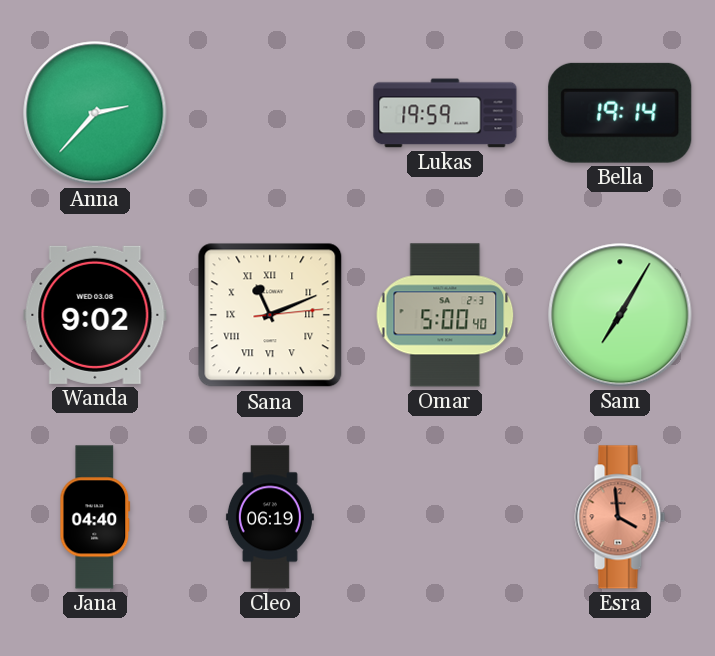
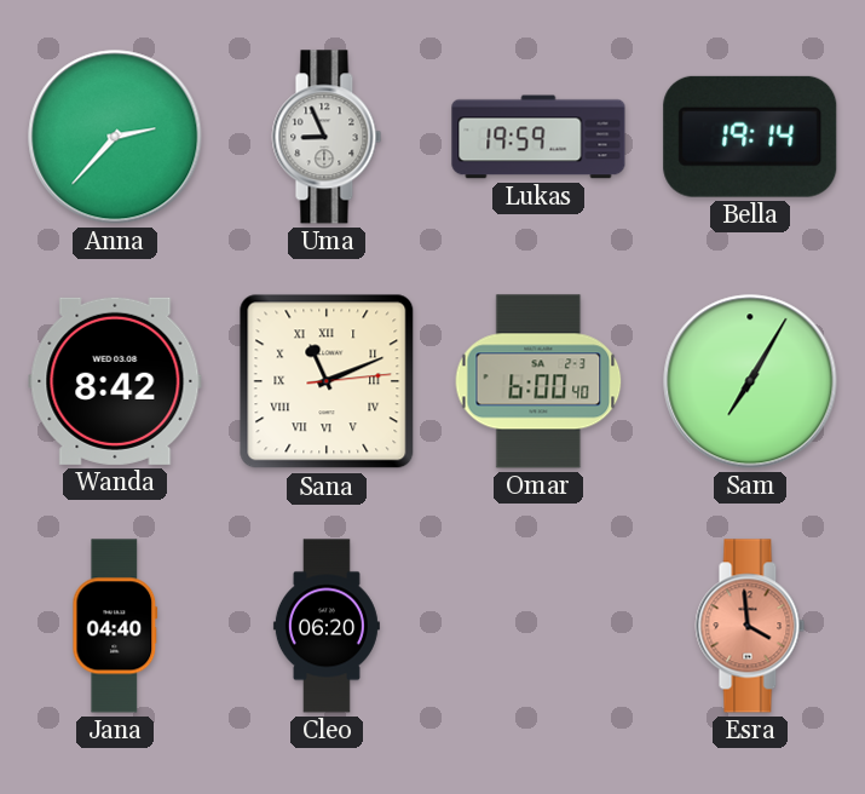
Uma: none -> 8:56 (327, 137)
Wanda: 9:02 -> 8:42 (115, 381)
Omar: 5:00 -> 6:00 (538, 381)
Cleo: 06:19 -> 06:20 (327, 626)
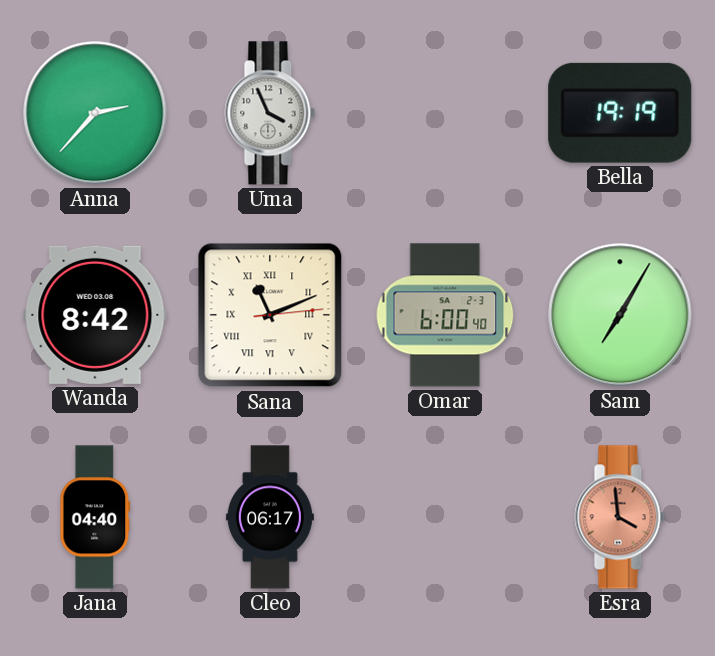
Uma: 8:56 -> 3:56 (270, 113)
Lukas: 19:59 -> none (538, 137)
Bella: 19:14 -> 19:19 (620, 113)
Cleo: 06:20 -> 06:17 (270, 517)
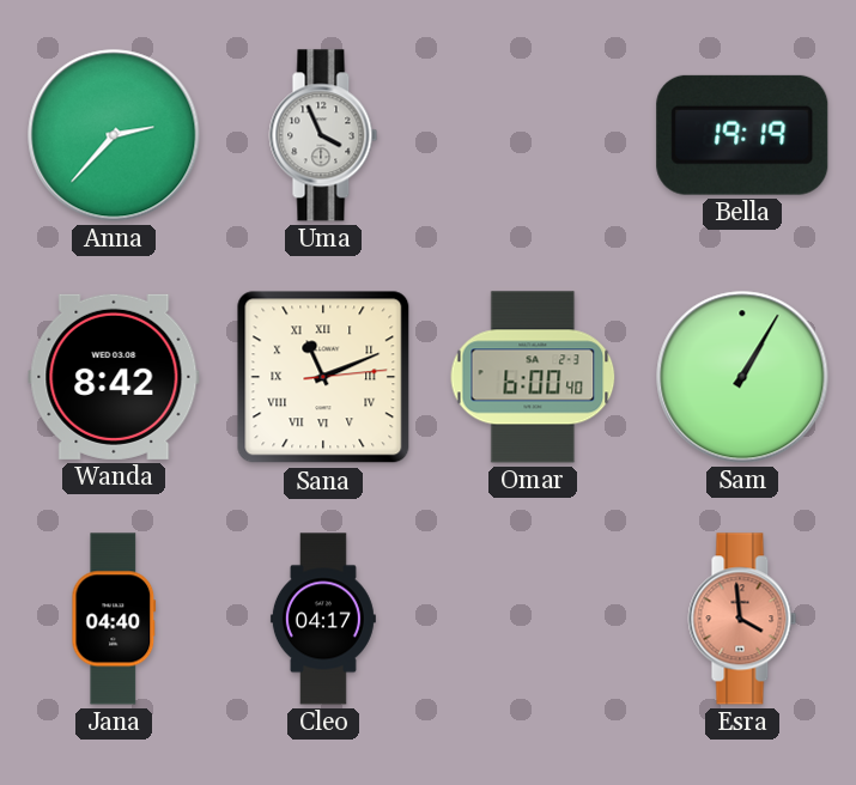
Sam: 7:05 -> 1:05 (742, 377)
Cleo: 06:17 -> 04:17 (323, 619)
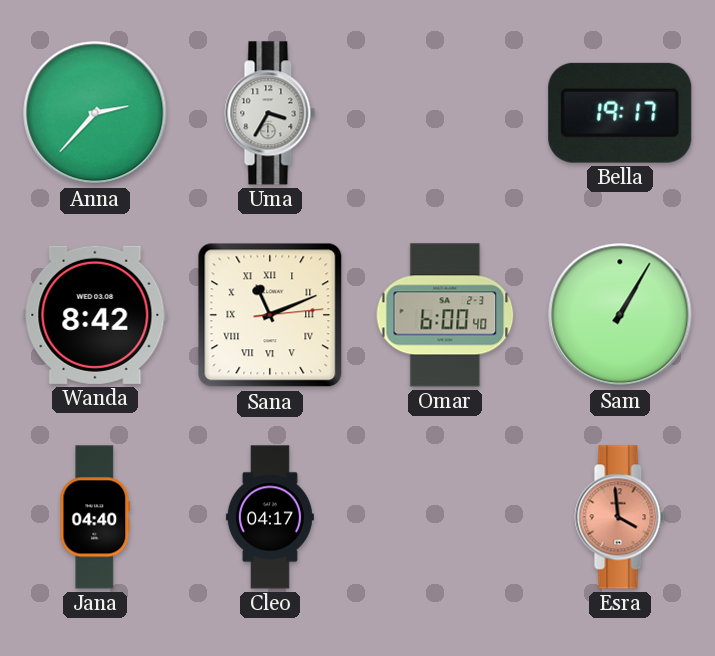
Uma: 3:56 -> 3:35 (270, 113)
Bella: 19:19 -> 19:17 (620, 113)
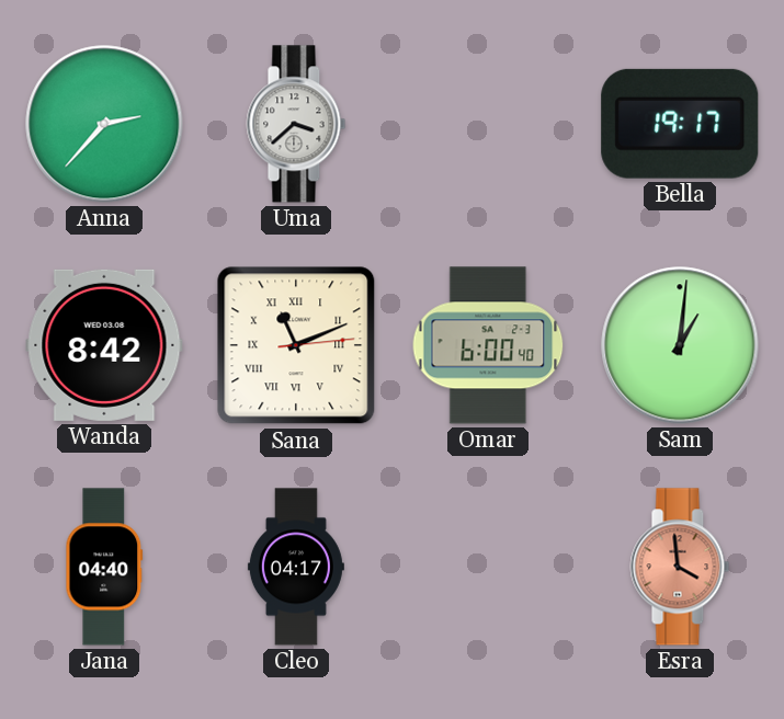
Uma: 3:35 -> 3:38 (296, 124)
Sam: 1:05 -> 1:01 (680, 345)
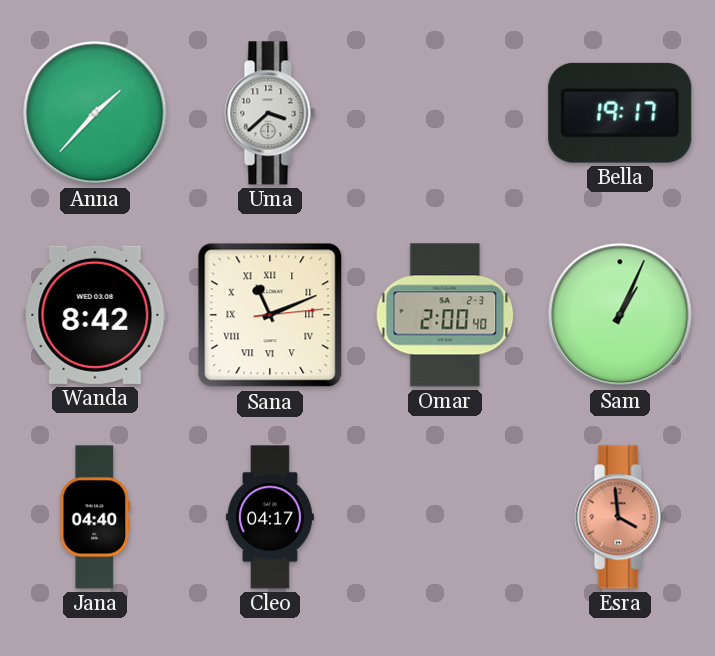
Anna: 2:37 -> 1:37 (95, 113)
Omar: 6:00 -> 2:00 (445, 315)
Sam: 1:01 -> 1:04 (620, 315)
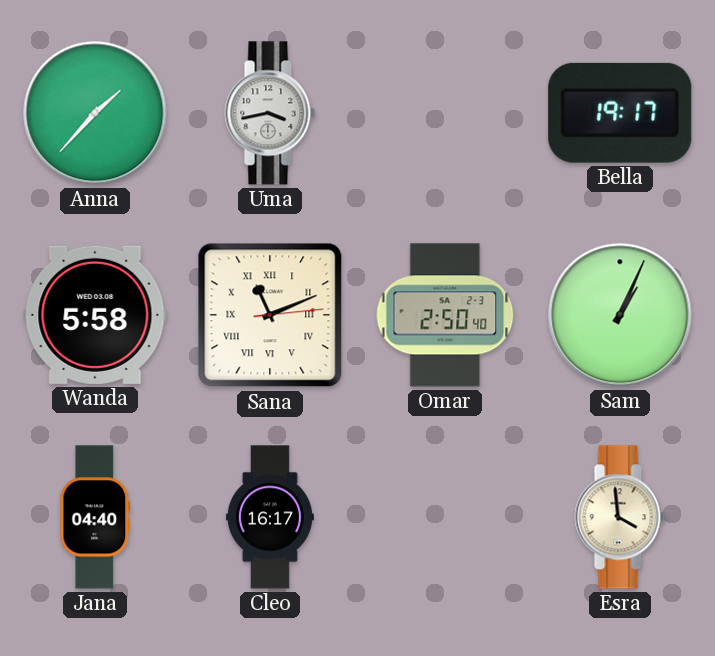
Uma: 3:38 -> 3:43 (270, 113)
Wanda: 8:42 -> 5:58 (95, 315)
Omar: 2:00 -> 2:50 (445, 315)
Cleo: 04:17 -> 16:17 (270, 517)
Esra dial: salmon -> cream (620, 517)
